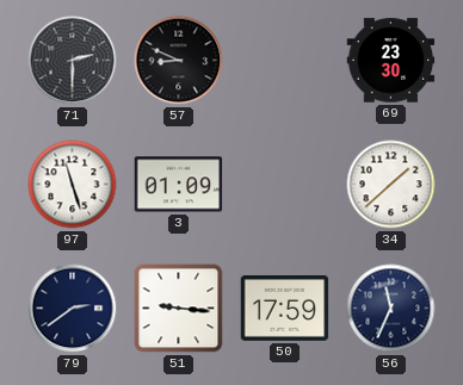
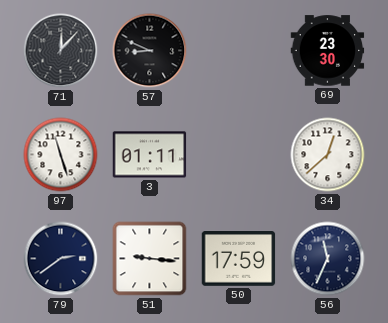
71: 2:30 -> 12:07 (61, 51)
3: 01:09 -> 01:11 (150, 155)
34: 1:38 -> 12:38 (328, 155)
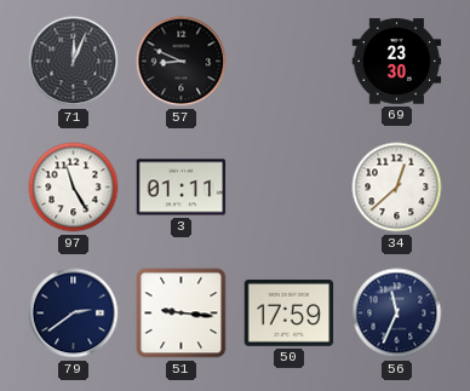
71: 12:07 -> 12:04 (74, 62)
97: 11:27 -> 11:25 (74, 188)
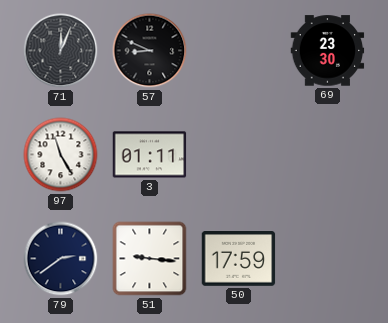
34: 12:38 -> none (397, 188)
56: 11:34 -> none (397, 314)
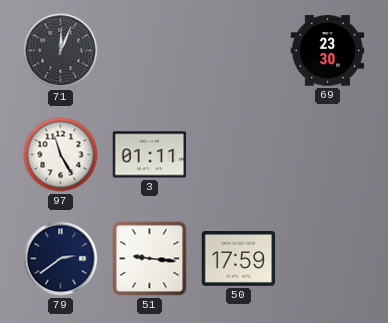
57: 8:49 -> none (150, 51)
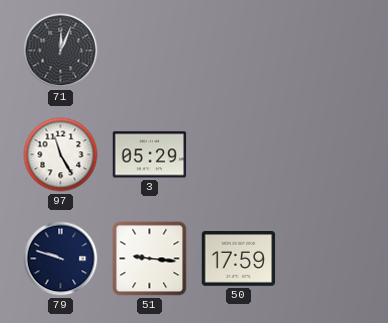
69: 23:30 -> none (328, 51)
3: 01:11 -> 05:29 (150, 155)
79: 2:39 -> 9:48 (61, 259)
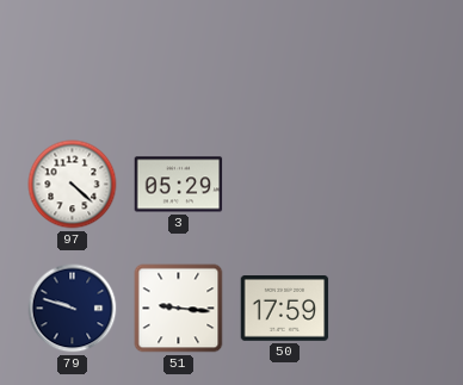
71: 12:04 -> none (61, 51)
97: 11:25 -> 4:22 (73, 185)
